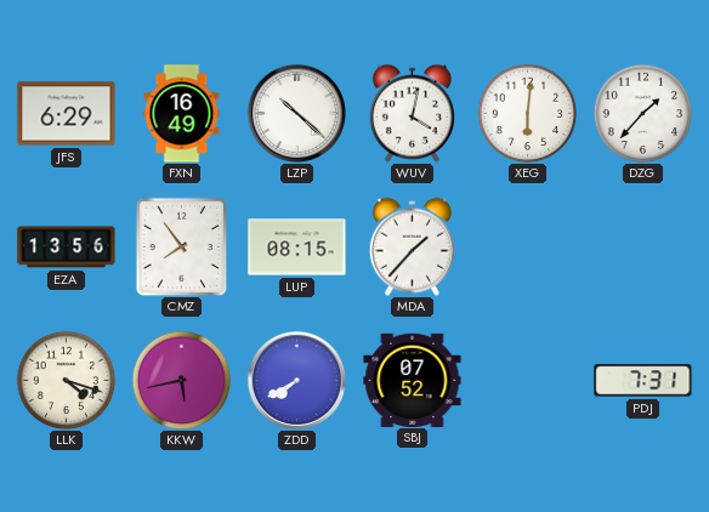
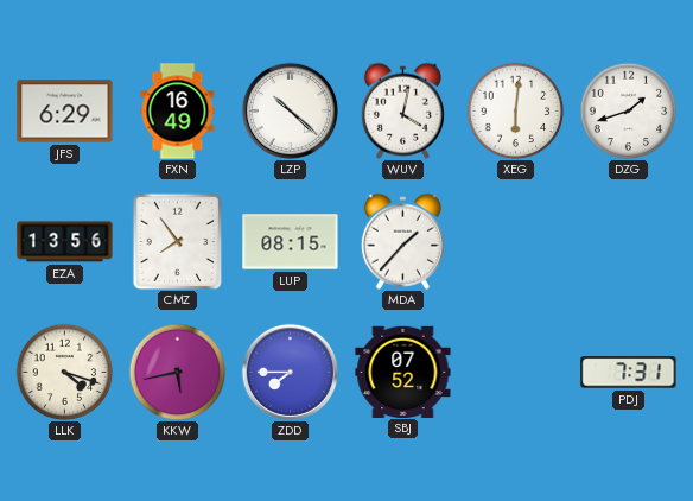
DZG: 1:37 -> 1:42 (628, 110)
ZDD: 7:40 -> 7:45 (290, 372)
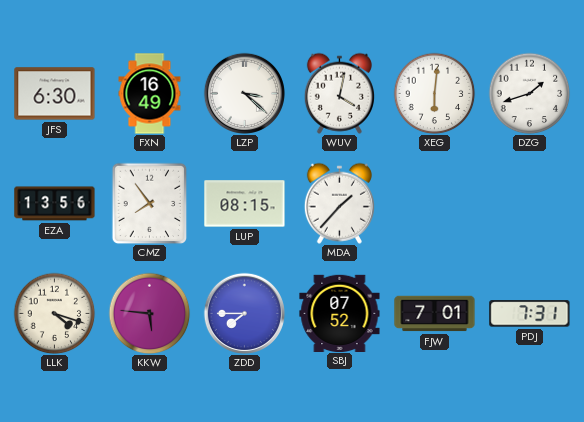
JFS: 6:29 -> 6:30 (55, 94)
LZP: 10:22 -> 3:22 (244, 93)
KKW: 5:43 -> 5:46 (149, 313)
FJW: none -> 7:01 (435, 314)
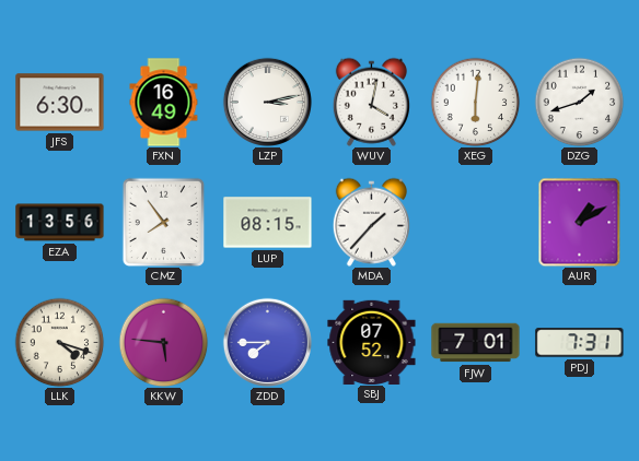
LZP: 3:22 -> 3:13 (267, 102)
AUR: none -> 1:10 (580, 222)
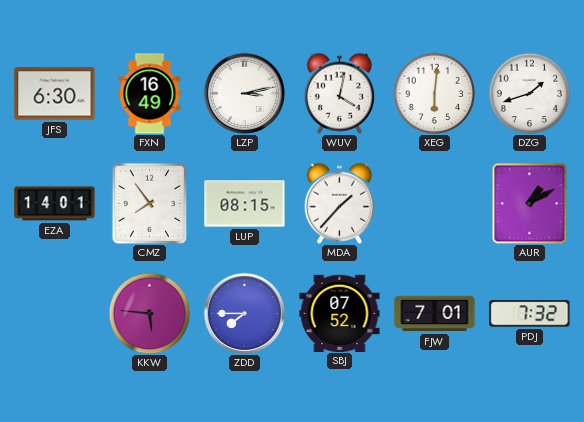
EZA: 13:56 -> 14:01 (55, 204)
LLK: 4:18 -> none (59, 342)
PDJ: 7:31 -> 7:32 (530, 314)
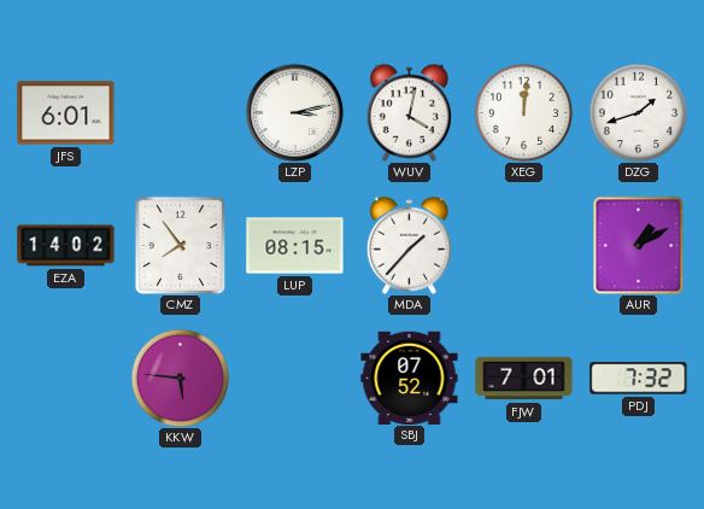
JFS: 6:30 -> 6:01 (66, 113)
FXN: 16:49 -> none (150, 94)
XEG: 6:01 -> 12:01 (523, 112)
EZA: 14:01 -> 14:02 (66, 246)
ZDD: 7:45 -> none (244, 313)
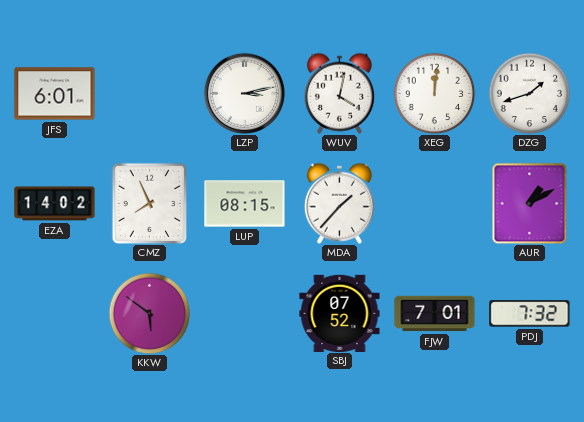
CMZ: 7:54 -> 7:56 (150, 203)
KKW: 5:46 -> 5:51 (149, 313)
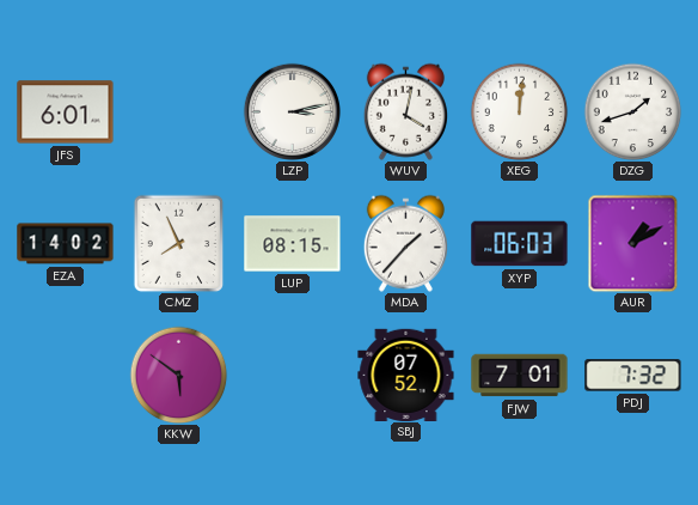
XYP: none -> 06:03 (520, 244)
